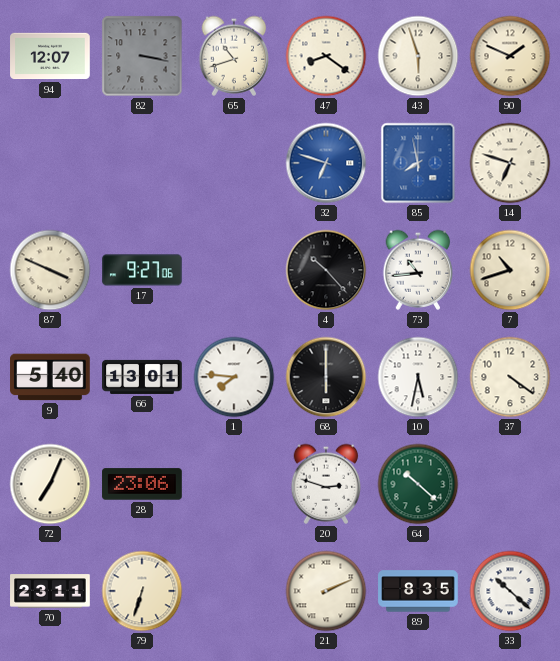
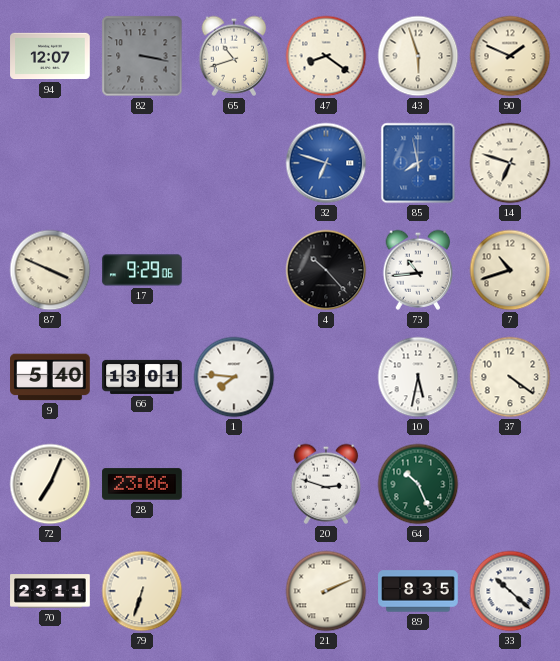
17: 9:27 -> 9:29 (142, 270)
68: 6:00 -> none (326, 377)
64: 10:22 -> 10:26 (418, 484)
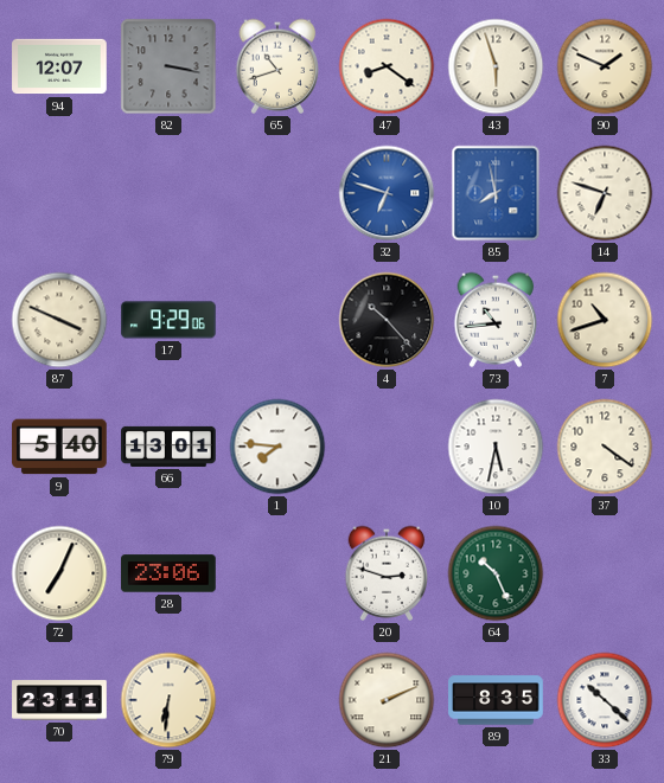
79: 6:33 -> 6:31 (168, 700)
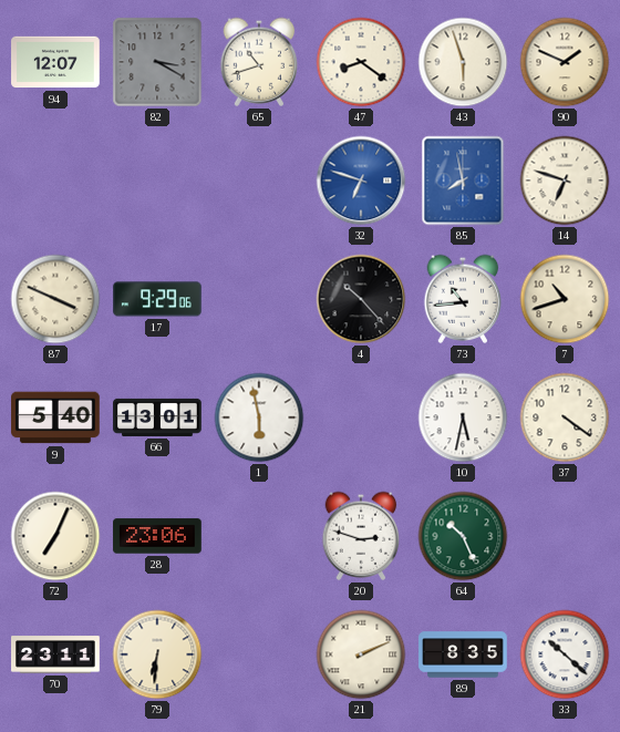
82: 3:17 -> 3:20 (157, 62)
1: 7:46 -> 5:58 (259, 417)
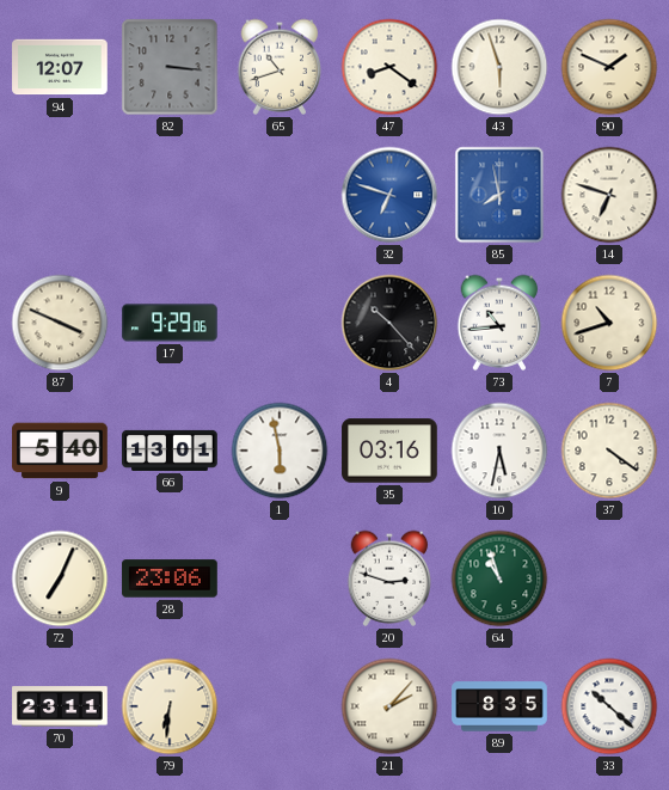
82: 3:20 -> 3:16 (170, 67)
35: none -> 03:16 (389, 451)
64: 10:26 -> 10:57 (499, 578)
21: 2:11 -> 2:07 (389, 706)
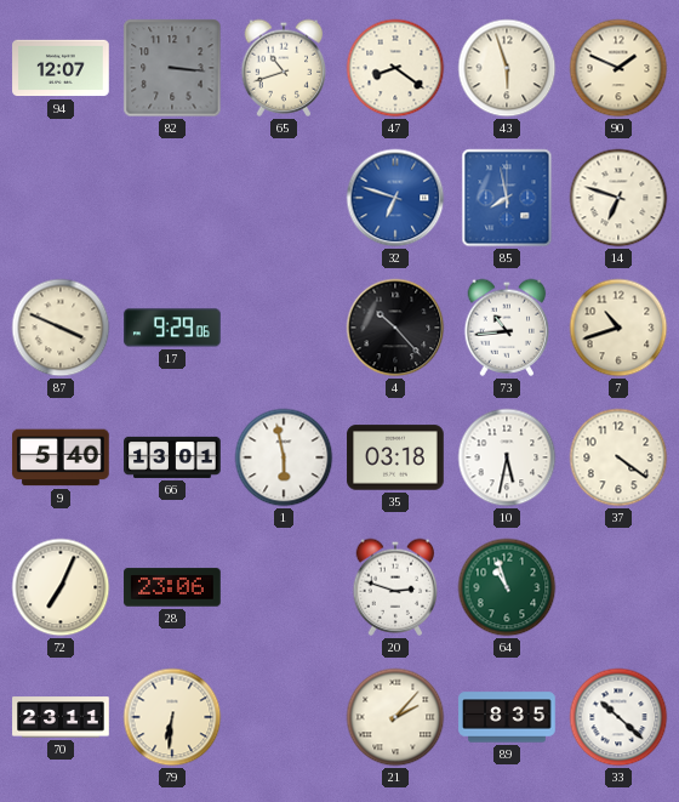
35: 03:16 -> 03:18 (395, 457)
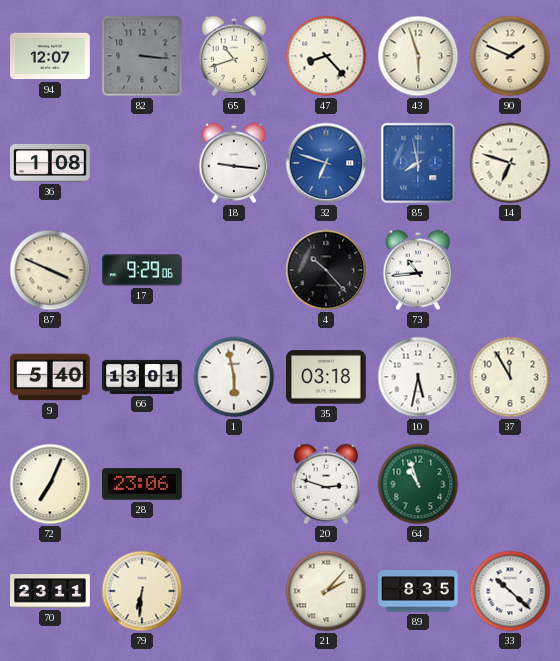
47: 8:21 -> 8:23 (326, 56)
36: none -> 1:08 (50, 163)
18: none -> 9:16 (234, 163)
7: 10:42 -> none (618, 328)
37: 4:21 -> 11:55 (510, 377)
